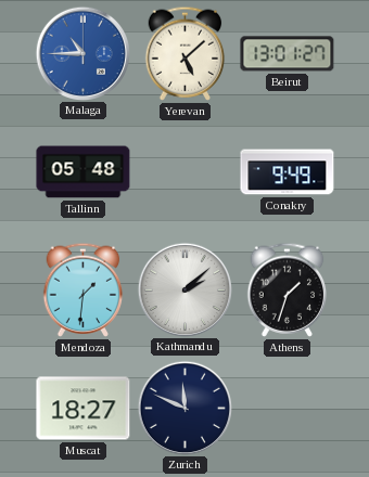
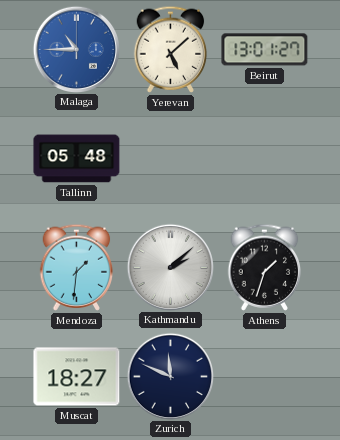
Conakry: 9:49 -> none (288, 172)
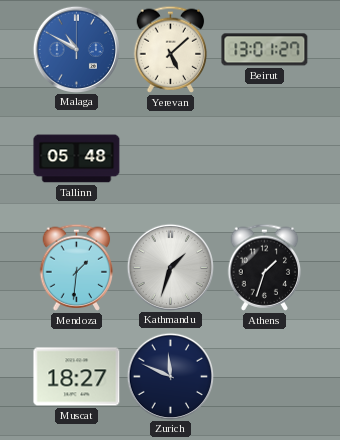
Malaga: 10:45 -> 10:50 (76, 49)
Kathmandu: 2:08 -> 1:33 (170, 267)
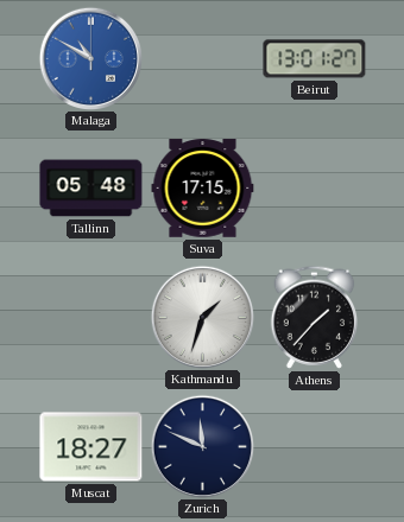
Yerevan: 5:08 -> none (171, 49)
Suva: none -> 17:15 (203, 189)
Mendoza: 1:31 -> none (77, 267)
Athens: 1:33 -> 1:37 (315, 317)
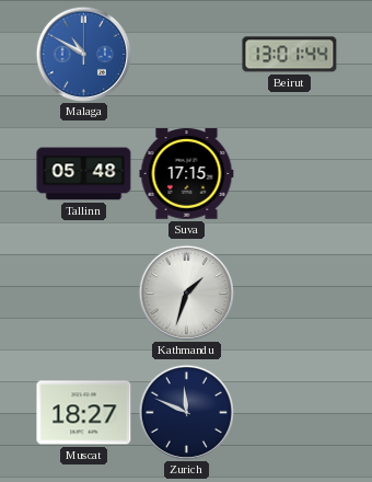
Beirut: 13:01:27 -> 13:01:44 (290, 55)
Athens: 1:37 -> none (315, 317)
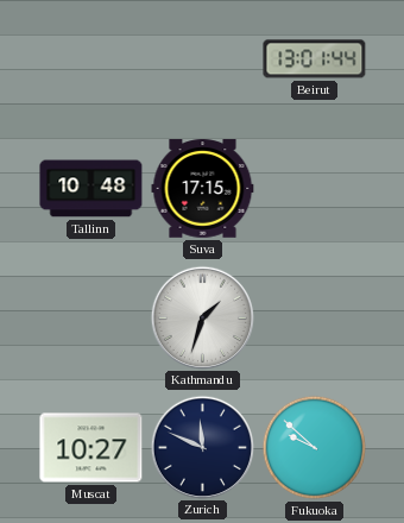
Malaga: 10:50 -> none (83, 54)
Tallinn: 05:48 -> 10:48 (91, 189)
Muscat: 18:27 -> 10:27 (91, 448)
Fukuoka: none -> 9:52 (315, 448)
